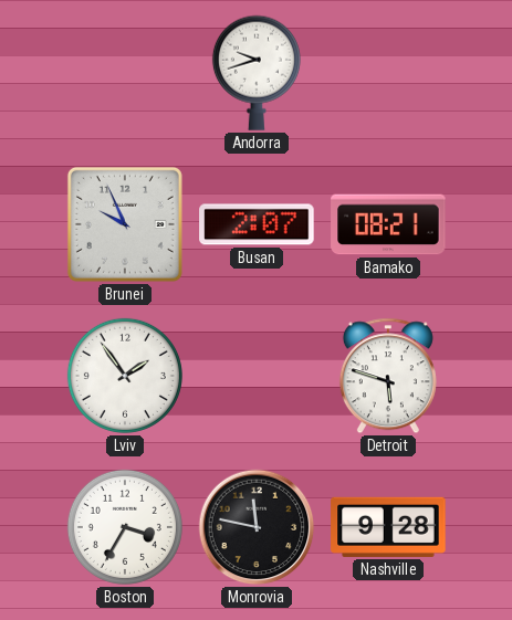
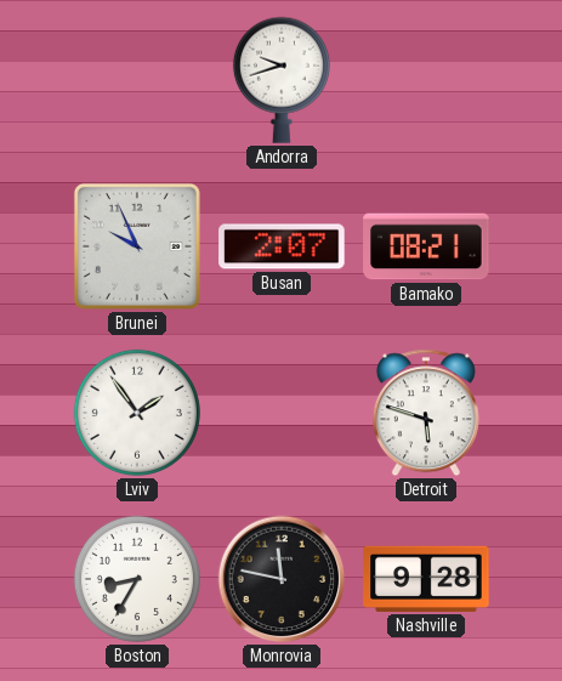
Boston: 3:35 -> 8:35 (137, 579)
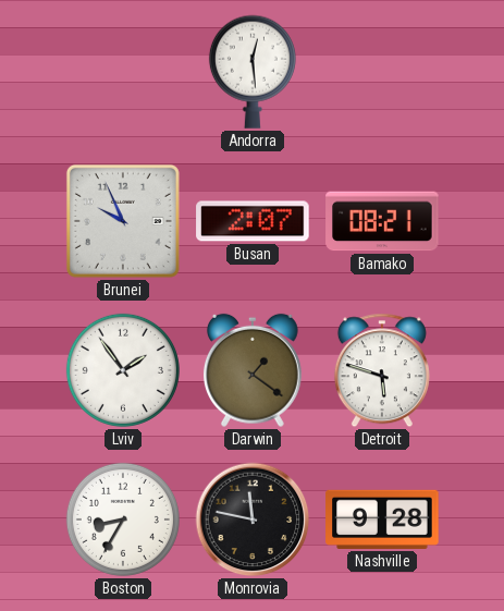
Andorra: 9:42 -> 12:29 (253, 72)
Darwin: none -> 1:21 (253, 370)
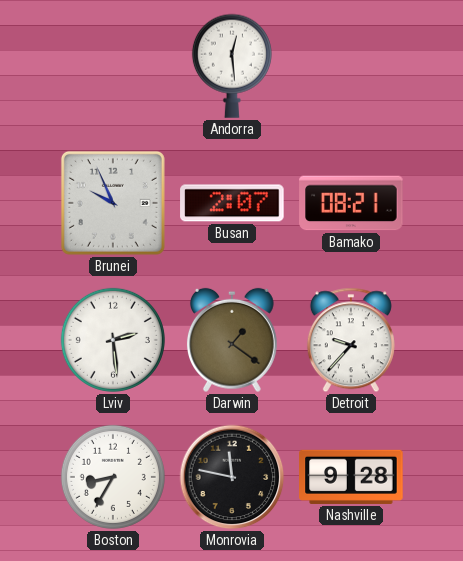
Lviv: 1:54 -> 2:29 (113, 340)
Detroit: 5:48 -> 9:37 (351, 340)
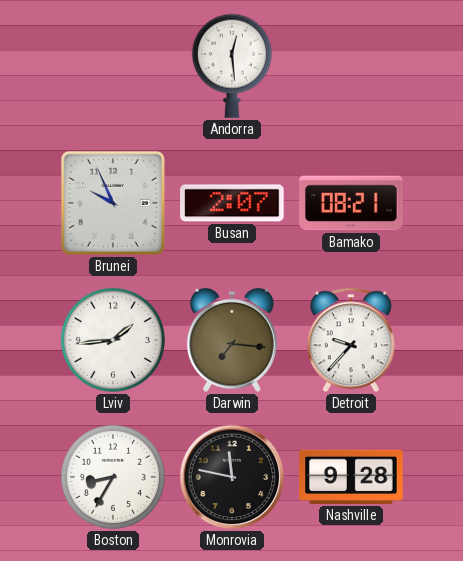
Lviv: 2:29 -> 1:44 (113, 340)
Darwin: 1:21 -> 7:16 (232, 340)
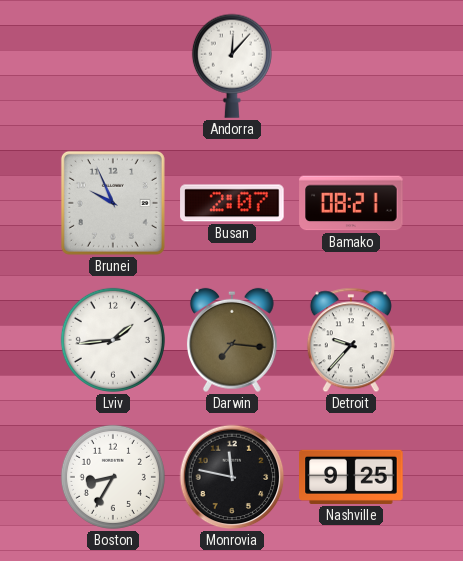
Andorra: 12:29 -> 12:07 (232, 66)
Nashville: 9:28 -> 9:25 (351, 477)
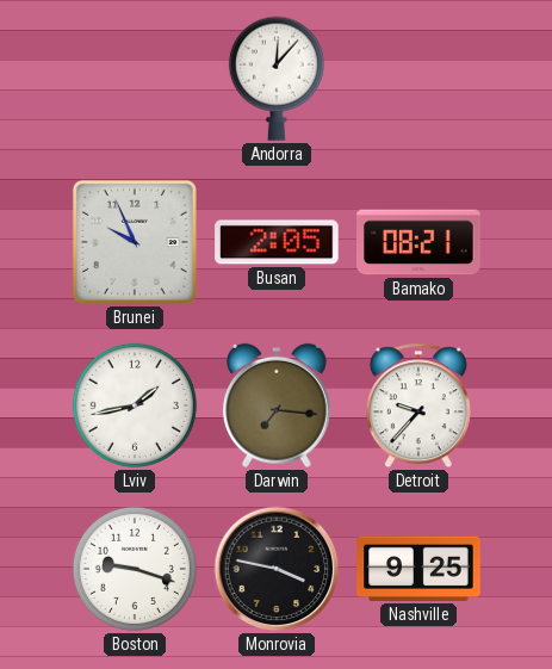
Busan: 2:07 -> 2:05 (277, 242)
Lviv: 1:44 -> 1:43 (135, 405)
Boston: 8:35 -> 9:18 (135, 569)
Monrovia: 11:47 -> 3:47 (277, 569)
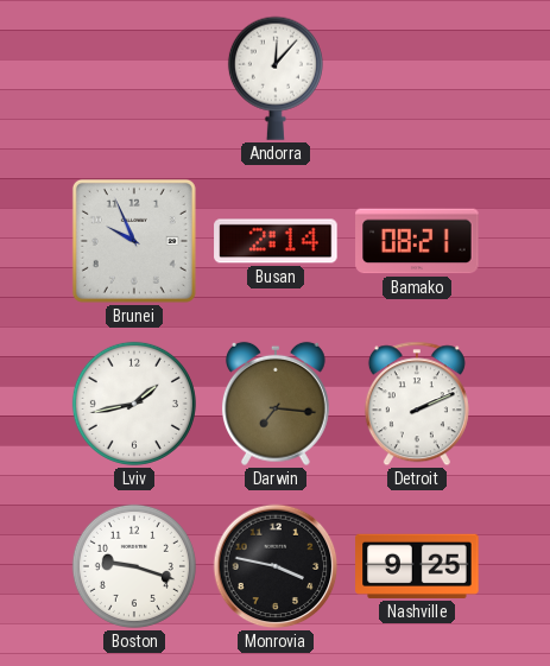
Busan: 2:05 -> 2:14 (276, 241)
Detroit: 9:37 -> 2:11 (417, 404)
